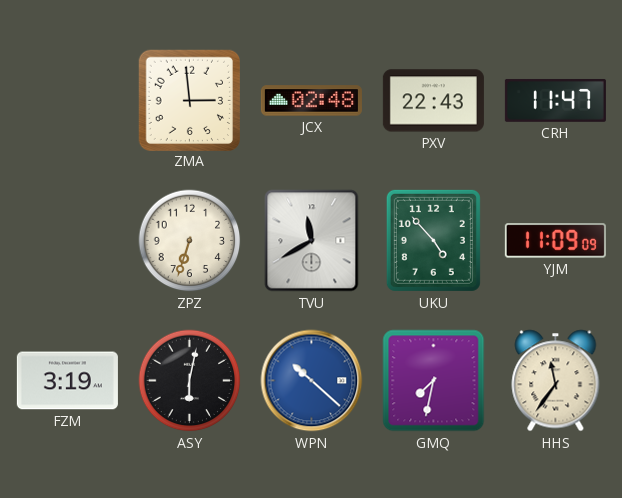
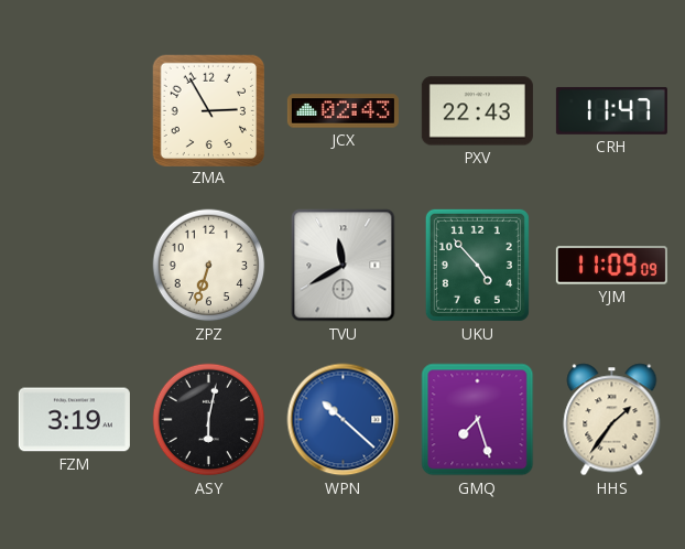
ZMA: 2:59 -> 2:55 (208, 110)
JCX: 02:48 -> 02:43 (342, 111)
GMQ: 7:32 -> 7:27 (478, 420)
HHS: 11:36 -> 1:36 (612, 420)
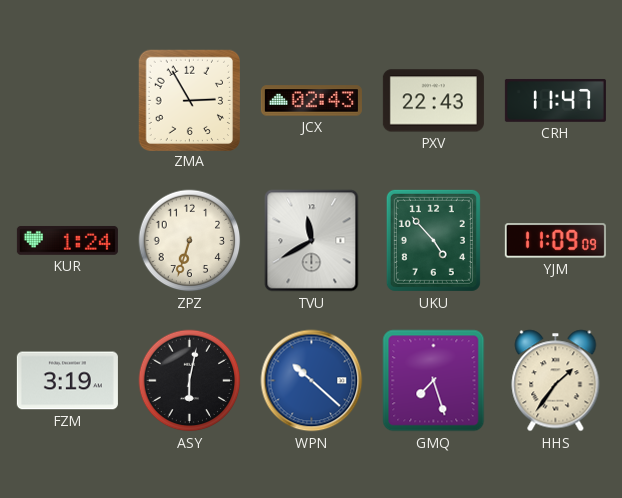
KUR: none -> 1:24 (67, 240)
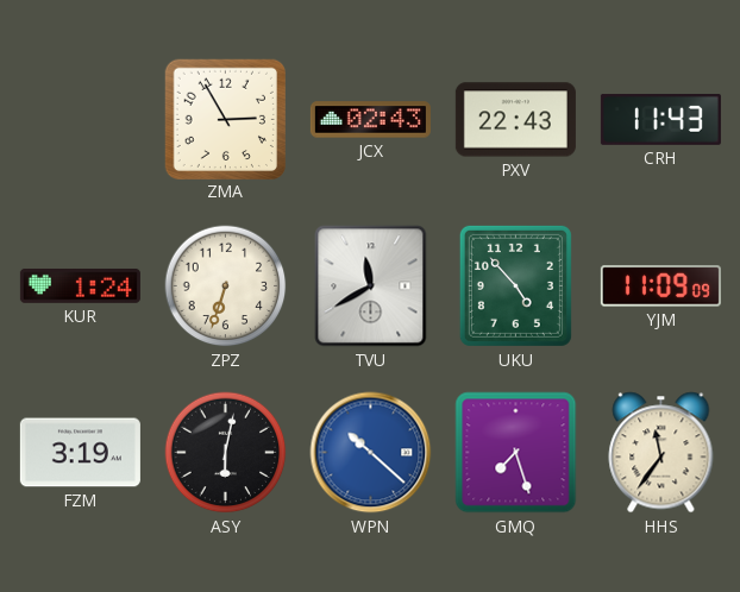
CRH: 11:47 -> 11:43 (660, 119)
HHS: 1:36 -> 11:36 (661, 453)
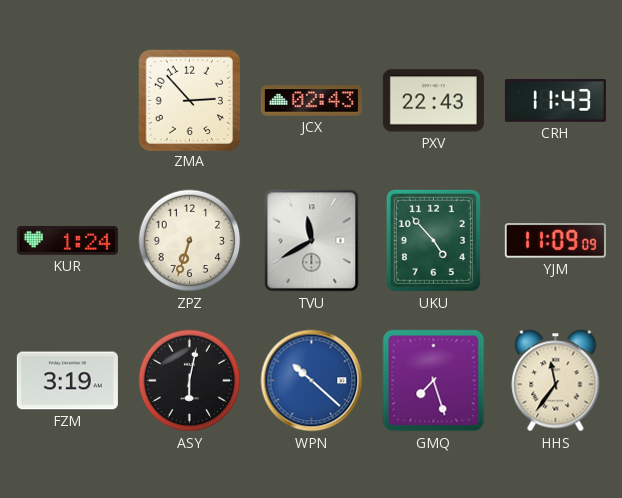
ZMA: 2:55 -> 2:53 (189, 100)
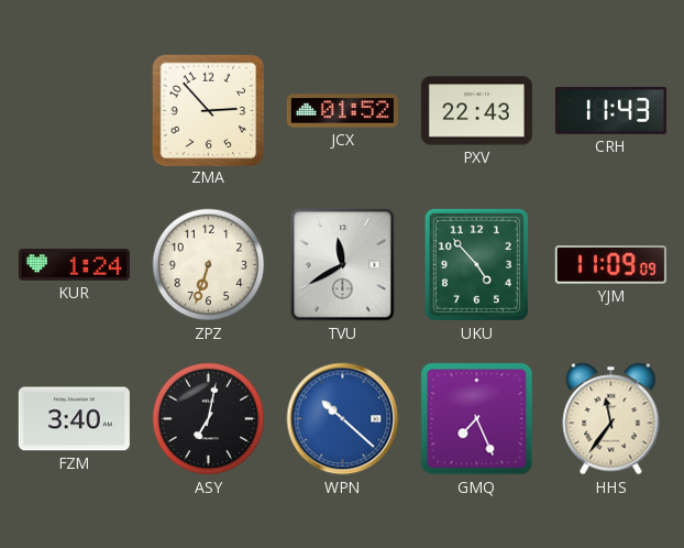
JCX: 02:43 -> 01:52 (342, 111)
FZM: 3:19 -> 3:40 (74, 419)
ASY: 6:02 -> 7:02 (209, 419)
GMQ: 7:27 -> 7:26 (477, 419)
